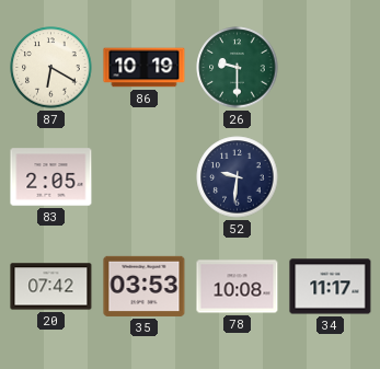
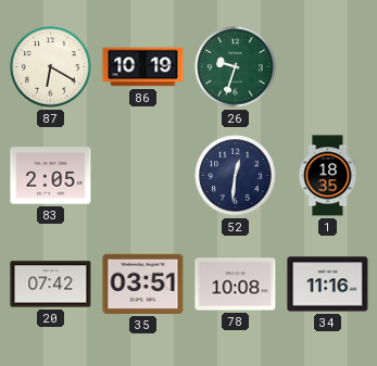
26: 9:30 -> 9:33 (236, 67)
52: 9:31 -> 12:31 (236, 176)
1: none -> 18:35 (328, 176)
35: 03:53 -> 03:51 (143, 283)
34: 11:17 -> 11:16 (328, 285)
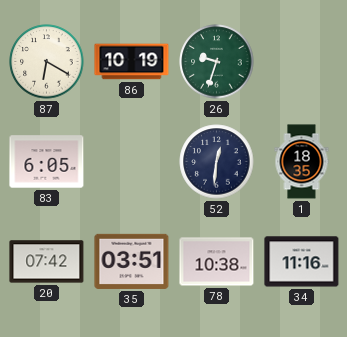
83: 2:05 -> 6:05 (47, 162)
78: 10:08 -> 10:38 (217, 262)
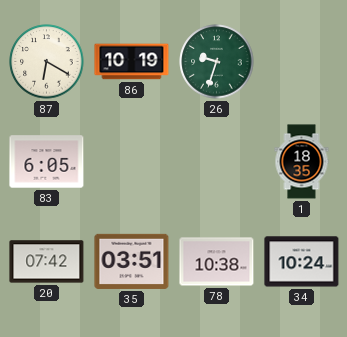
52: 12:31 -> none (217, 162)
34: 11:16 -> 10:24 (302, 262)
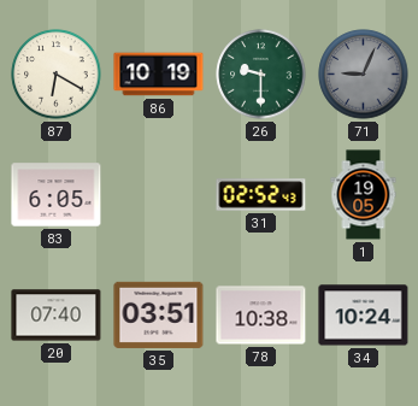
26: 9:33 -> 9:30 (261, 75)
71: none -> 9:04 (364, 75)
31: none -> 02:52 (261, 195)
1: 18:35 -> 19:05 (364, 195)
20: 07:42 -> 07:40 (57, 316)
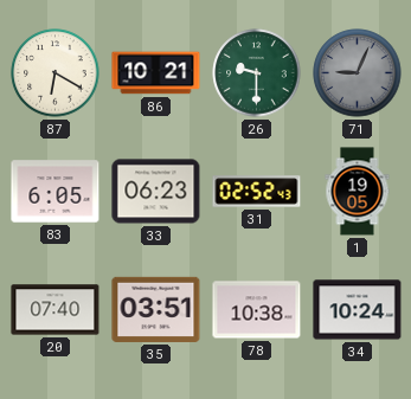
86: 10:19 -> 10:21 (156, 73)
33: none -> 06:23 (156, 192)
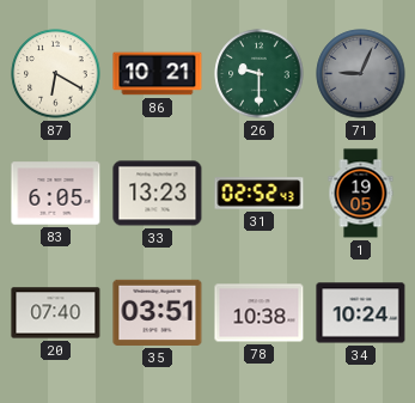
33: 06:23 -> 13:23 (158, 194)
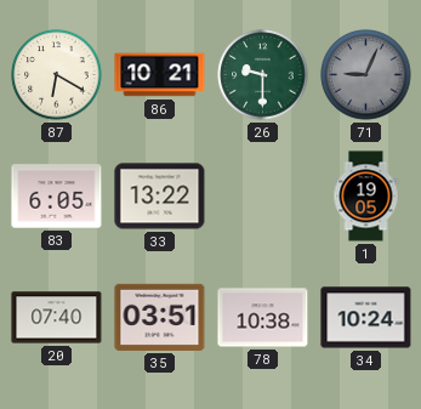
33: 13:23 -> 13:22 (160, 197)
31: 02:52 -> none (260, 194)
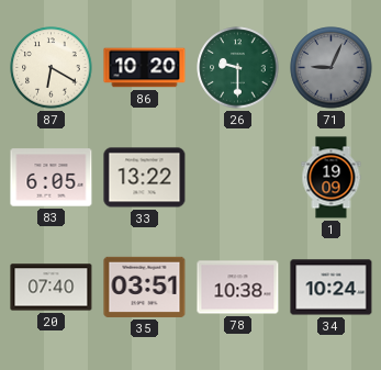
86: 10:21 -> 10:20 (145, 68)
1: 19:05 -> 19:09 (332, 178)
